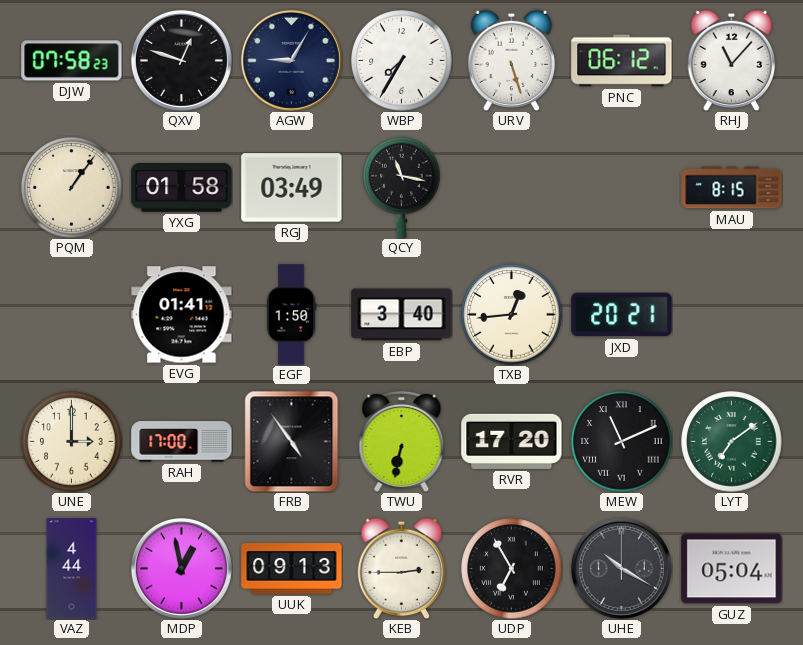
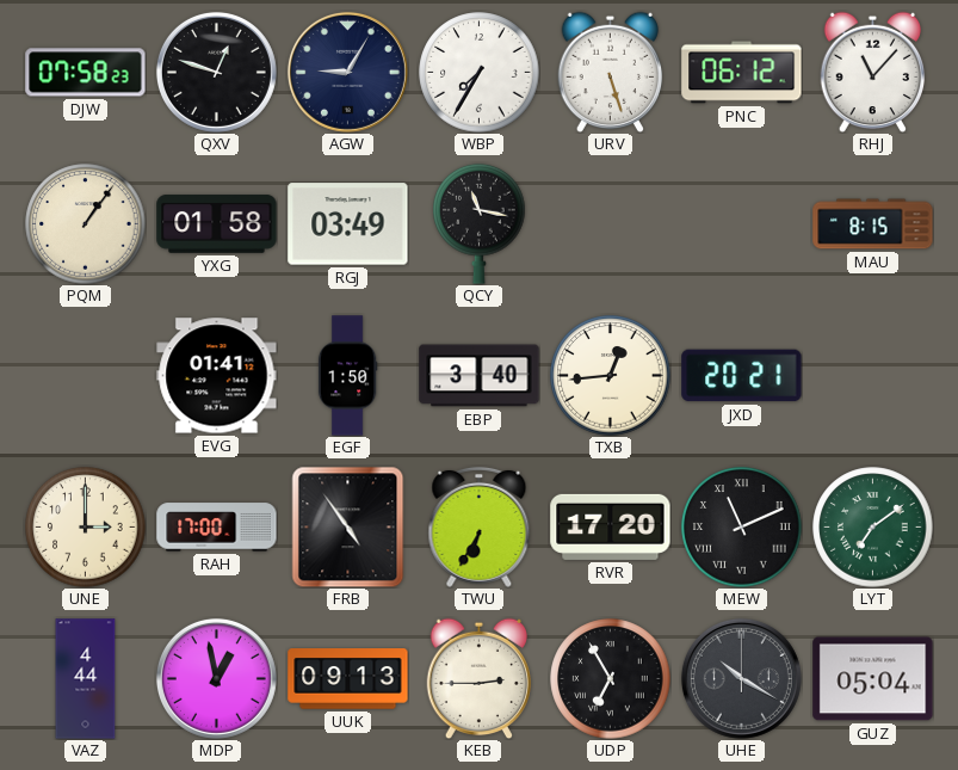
TWU: 6:32 -> 6:35 (480, 526)
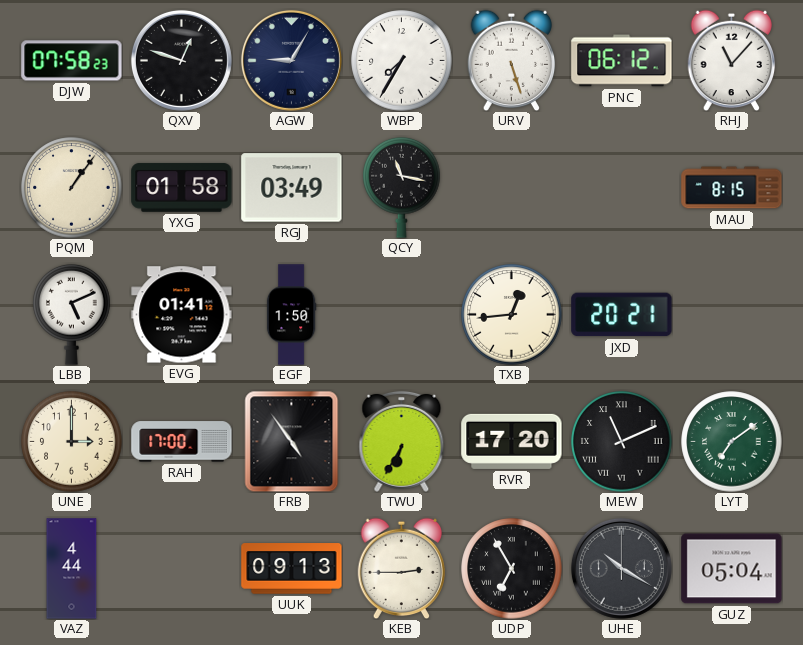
LBB: none -> 5:11 (72, 314)
EBP: 3:40 -> none (480, 376)
MDP: 12:58 -> none (216, 678)
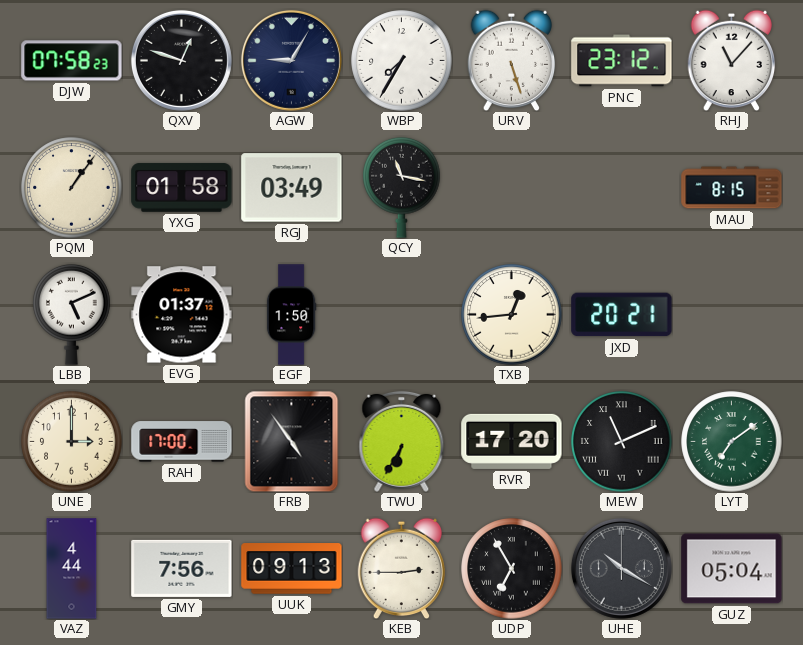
PNC: 06:12 -> 23:12 (622, 61)
EVG: 01:41 -> 01:37 (182, 315)
GMY: none -> 7:56 (182, 568)
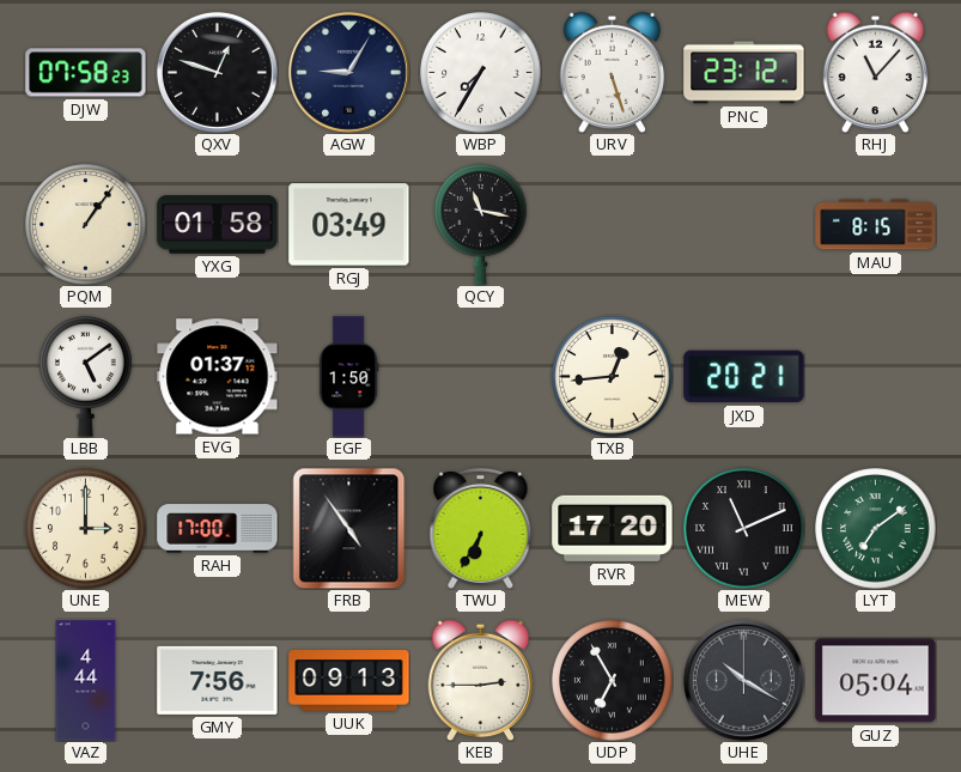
LBB: 5:11 -> 5:09 (86, 376)
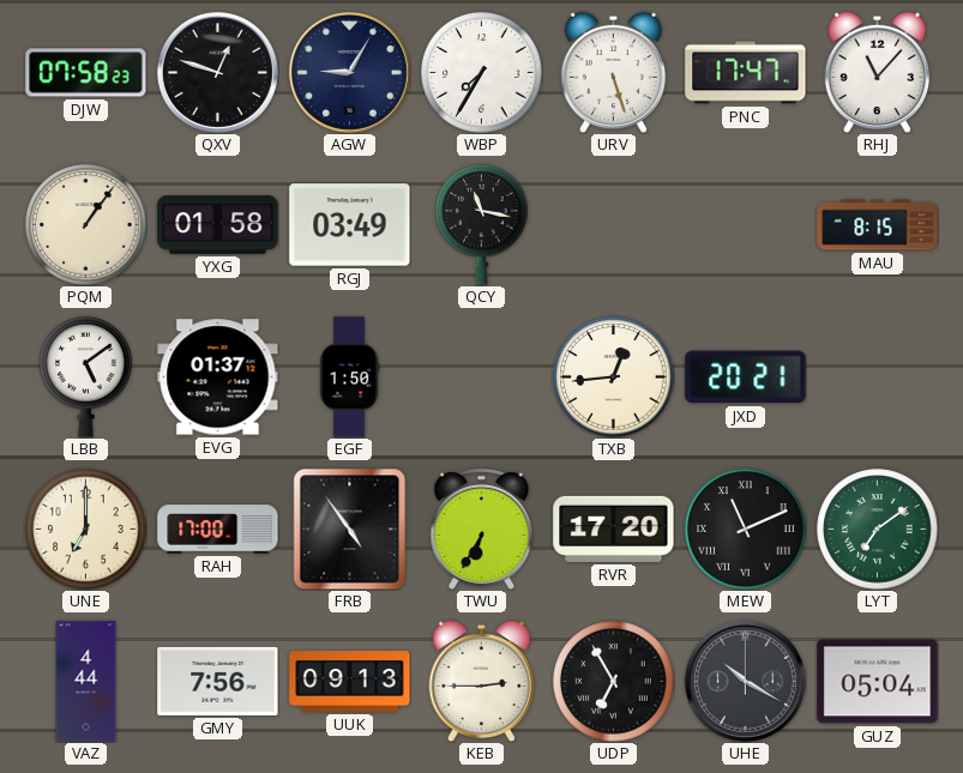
PNC: 23:12 -> 17:47 (746, 73)
UNE: 3:00 -> 7:00 (86, 530)
